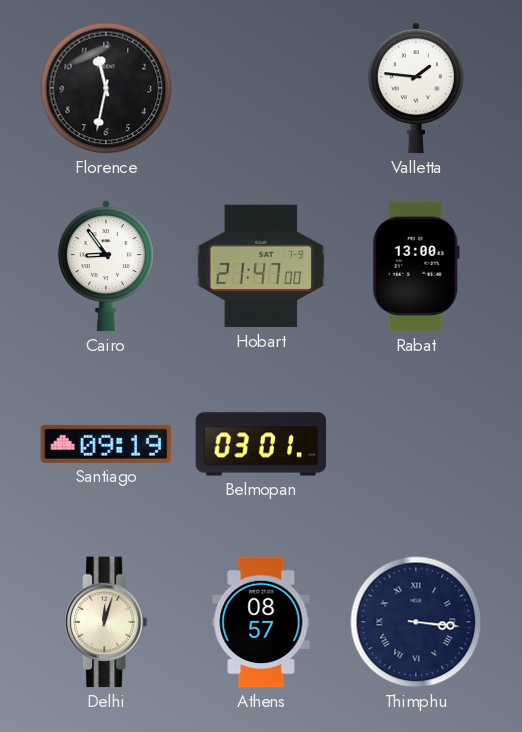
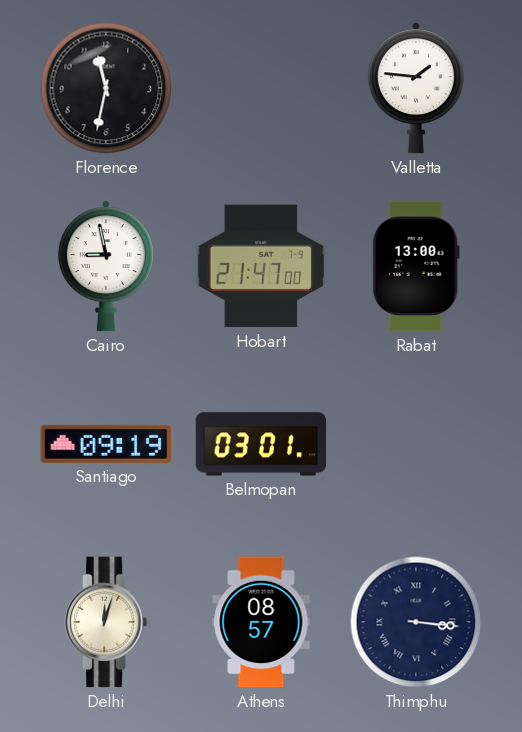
Cairo: 8:54 -> 8:58 (106, 266)
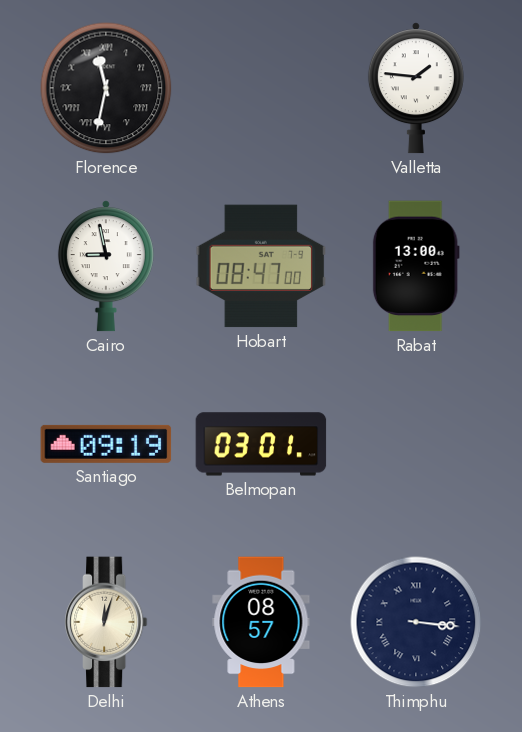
Florence numerals: Arabic -> Roman (106, 88)
Hobart: 21:47 -> 08:47 (261, 266)
